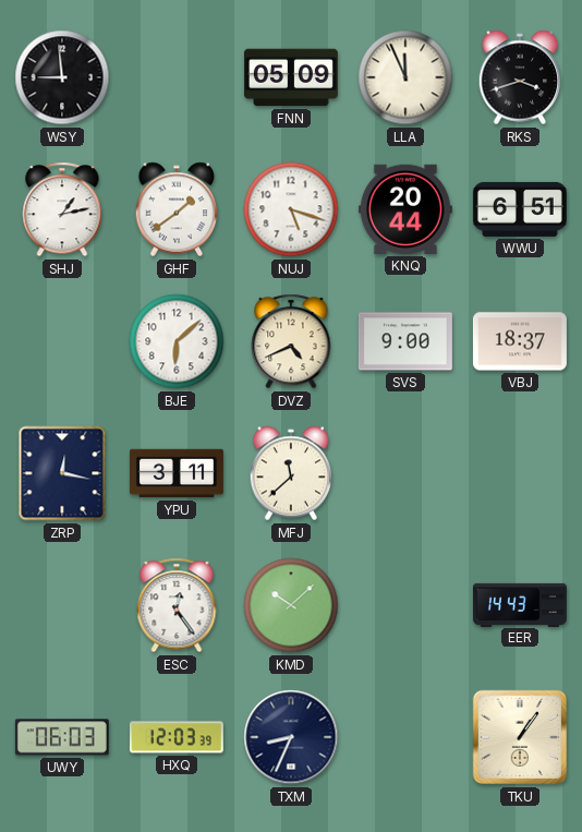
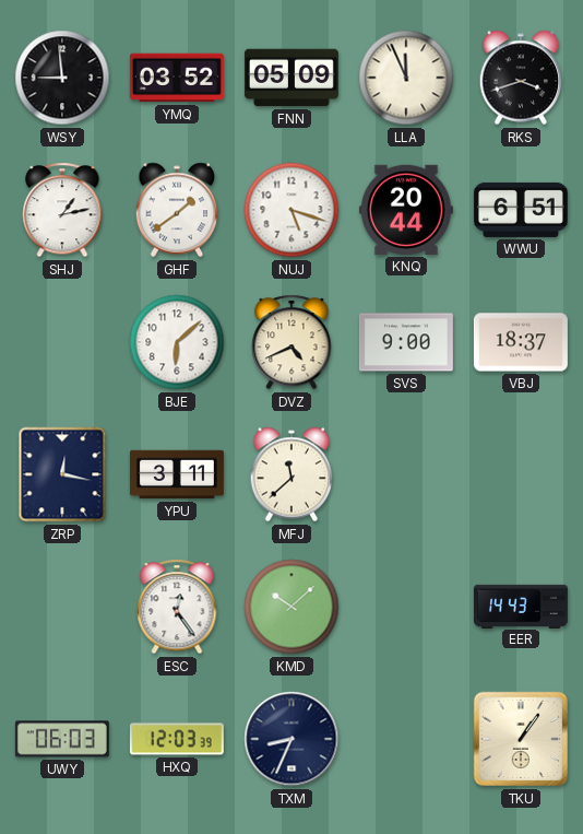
YMQ: none -> 03:52 (177, 78)
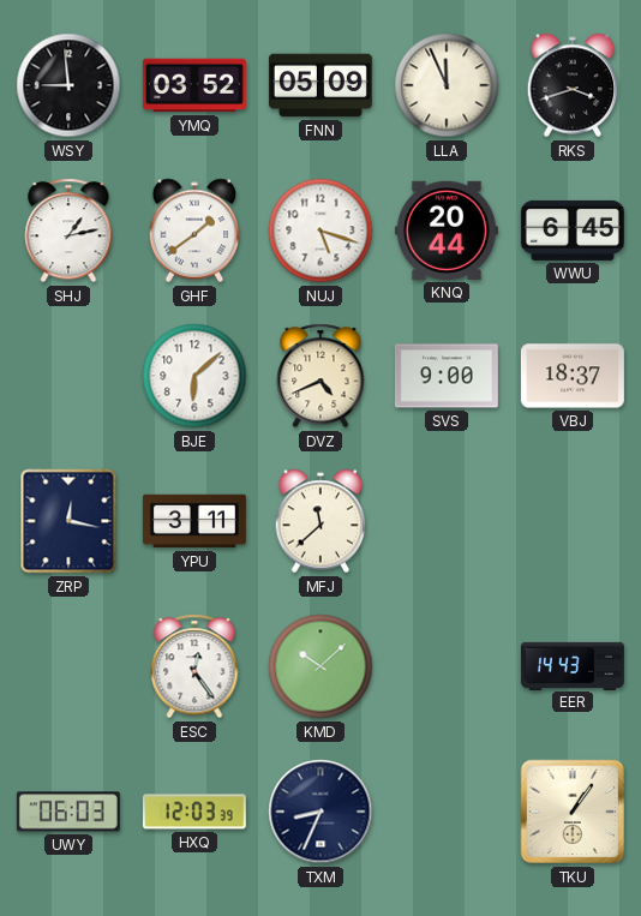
WWU: 6:51 -> 6:45 (573, 231)
